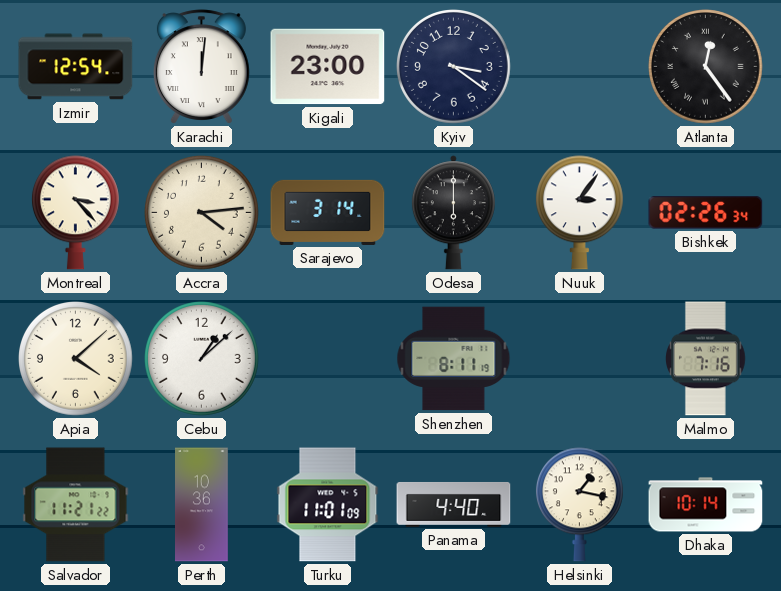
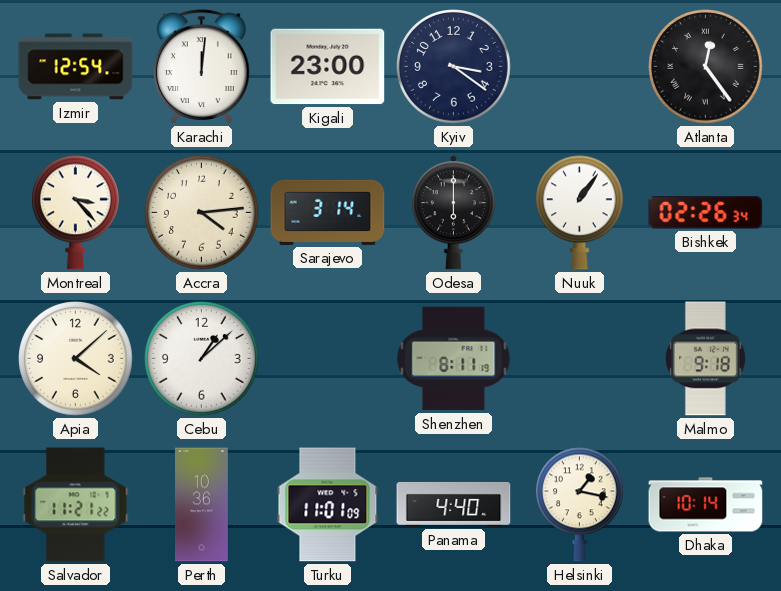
Nuuk: 3:06 -> 1:06 (579, 213)
Malmo: 7:16 -> 9:18 (706, 359)
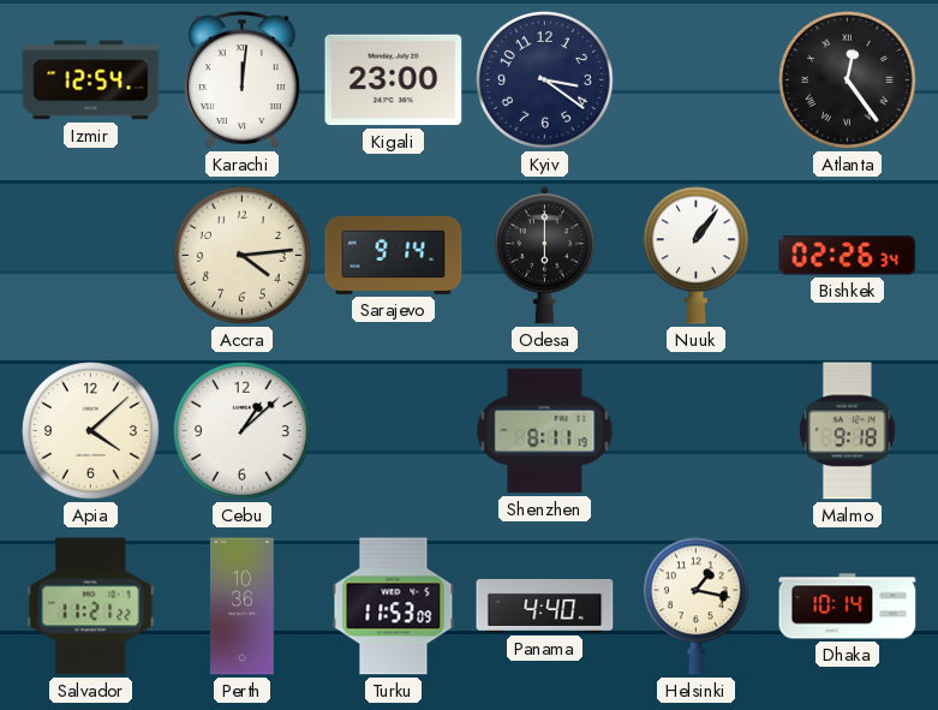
Montreal: 3:23 -> none (75, 213)
Sarajevo: 3:14 -> 9:14 (394, 255)
Turku: 11:01 -> 11:53 (394, 607)
